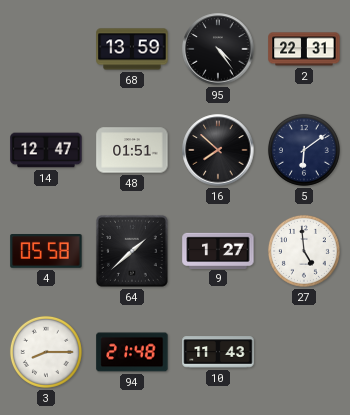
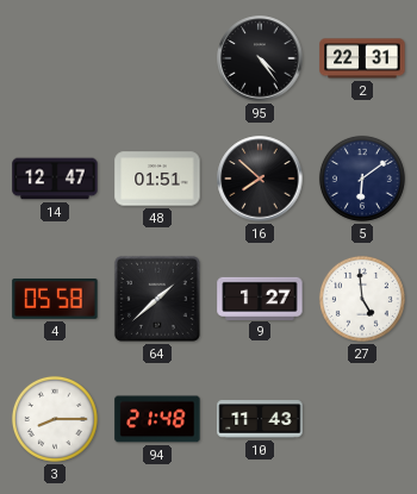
68: 13:59 -> none (132, 49)
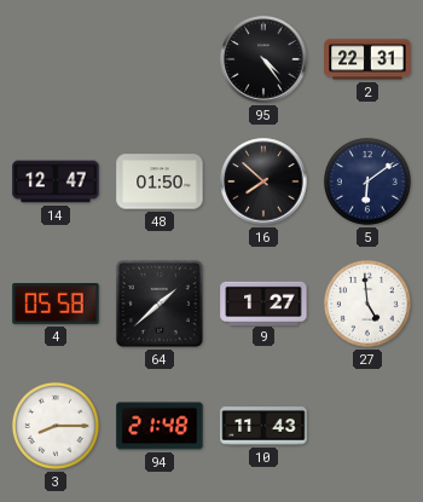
48: 01:51 -> 01:50 (160, 181)
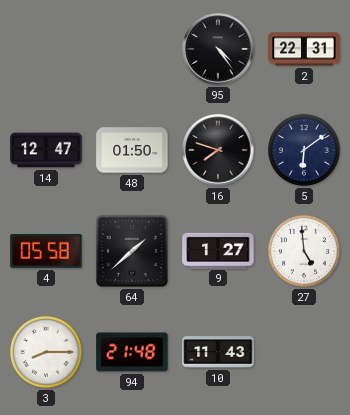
16: 7:52 -> 7:48 (218, 150)
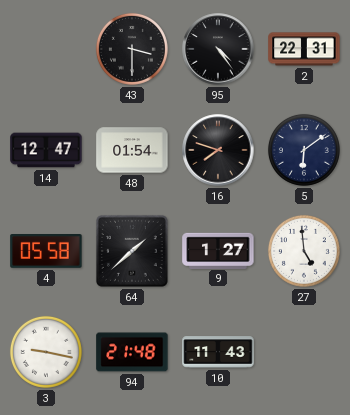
43: none -> 3:30 (132, 49)
48: 01:50 -> 01:54 (132, 150)
3: 8:15 -> 9:17 (46, 352)
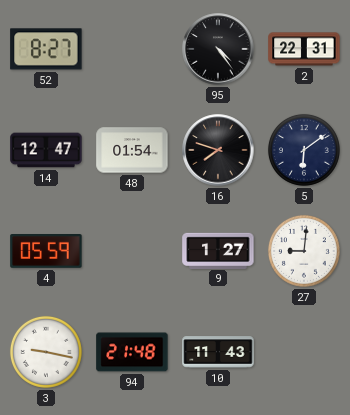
52: none -> 8:27 (46, 49)
43: 3:30 -> none (132, 49)
4: 05:58 -> 05:59 (46, 252)
64: 1:38 -> none (132, 251)
27: 4:59 -> 9:01 (304, 251)
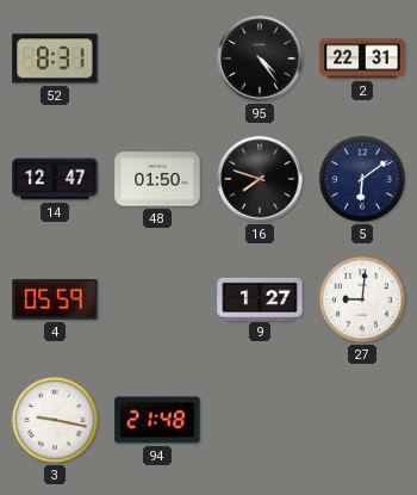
52: 8:27 -> 8:31 (55, 58)
48: 01:54 -> 01:50 (157, 179)
10: 11:43 -> none (218, 352)
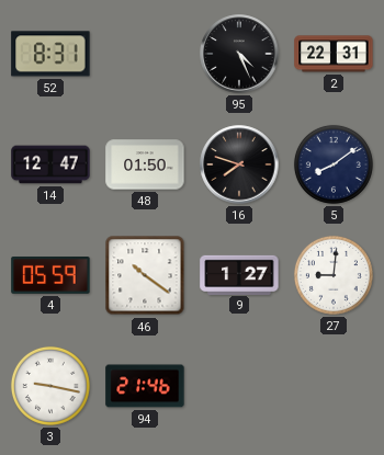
95: 4:24 -> 4:26 (239, 54)
5: 6:09 -> 8:09 (334, 164)
46: none -> 10:21 (145, 275)
94: 21:48 -> 21:46 (145, 386)
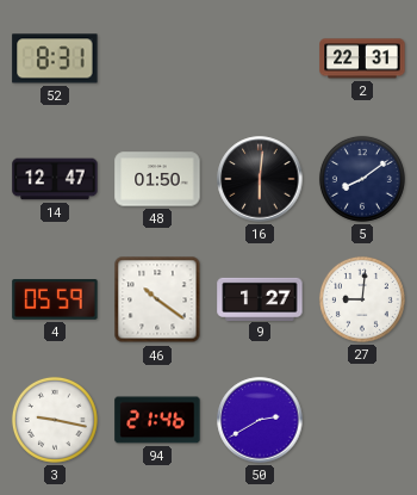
95: 4:26 -> none (239, 54)
16: 7:48 -> 6:01 (260, 179)
50: none -> 2:40 (260, 420)
